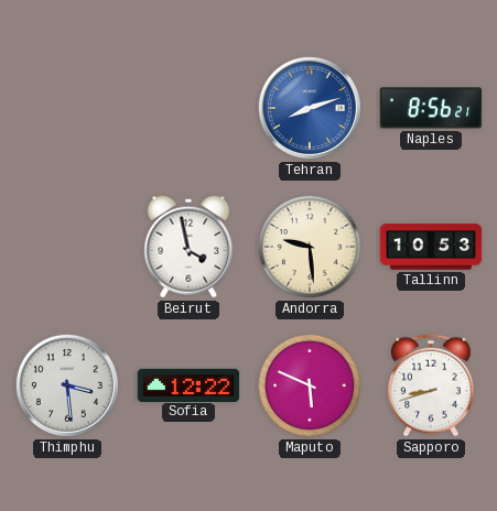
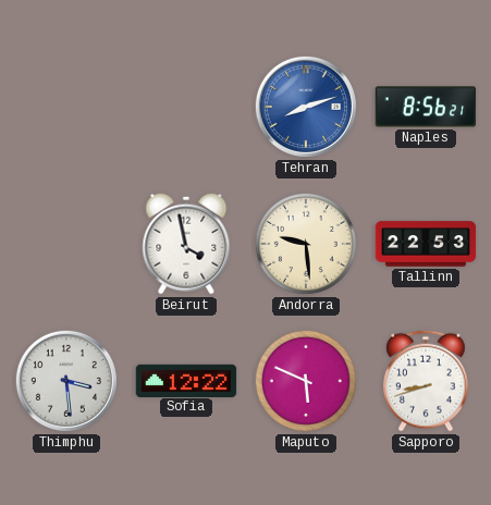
Tallinn: 10:53 -> 22:53 (426, 244)
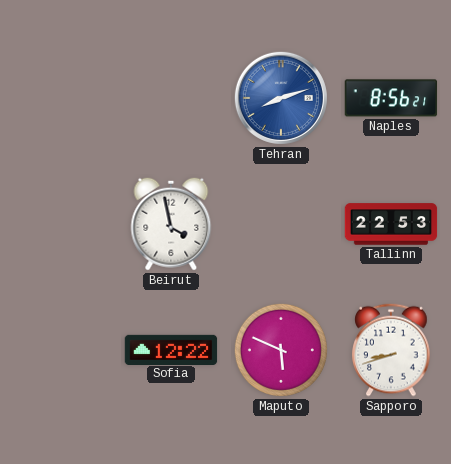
Andorra: 9:29 -> none (306, 244)
Thimphu: 3:29 -> none (66, 381)
